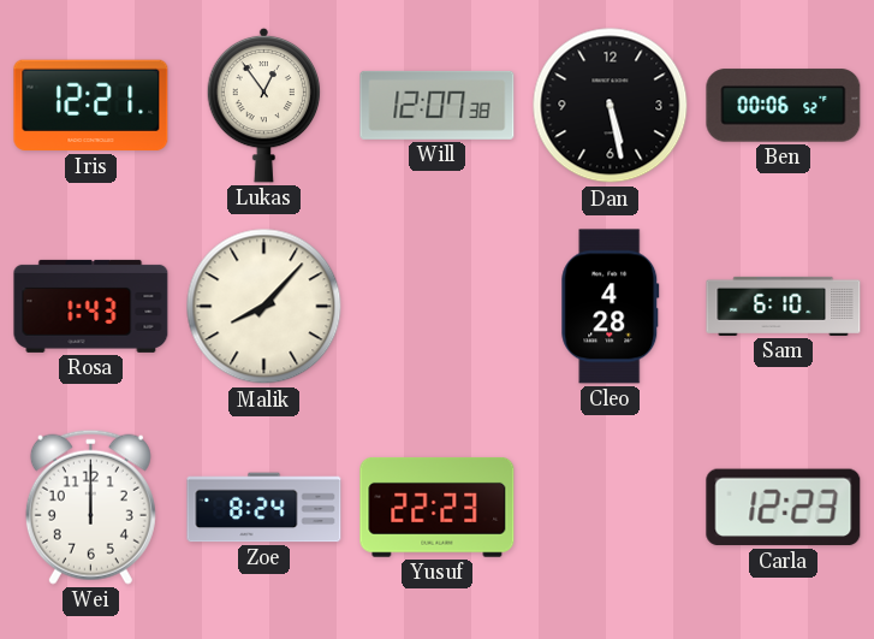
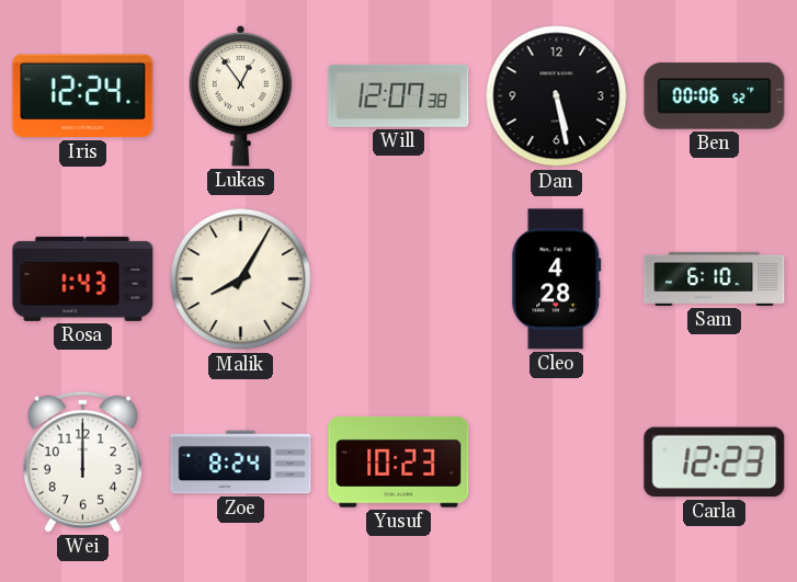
Iris: 12:21 -> 12:24 (83, 96)
Malik: 8:07 -> 8:05 (241, 279)
Yusuf: 22:23 -> 10:23 (399, 461)
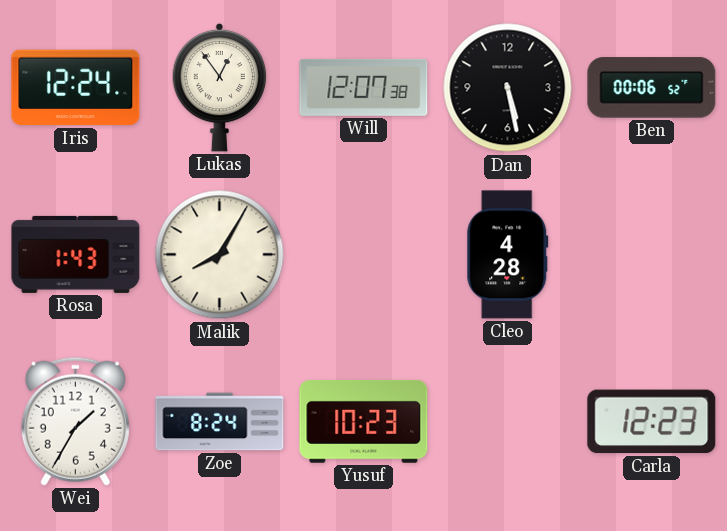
Sam: 6:10 -> none (715, 278)
Wei: 12:00 -> 1:35 (75, 421)
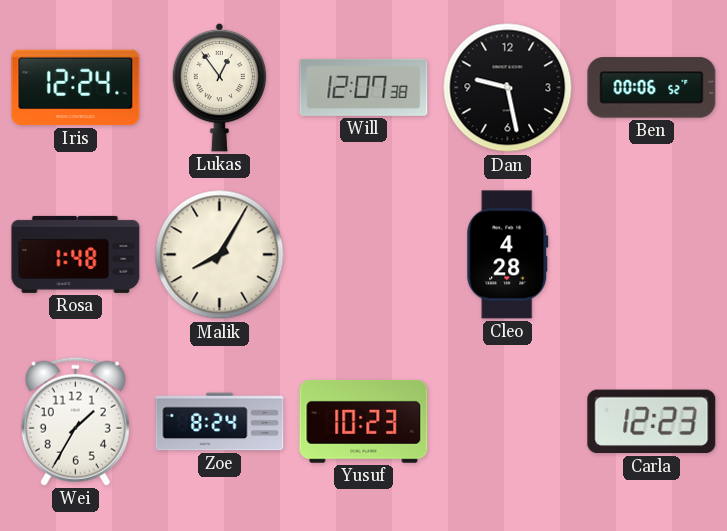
Dan: 5:28 -> 9:28 (508, 88)
Rosa: 1:43 -> 1:48 (76, 254)
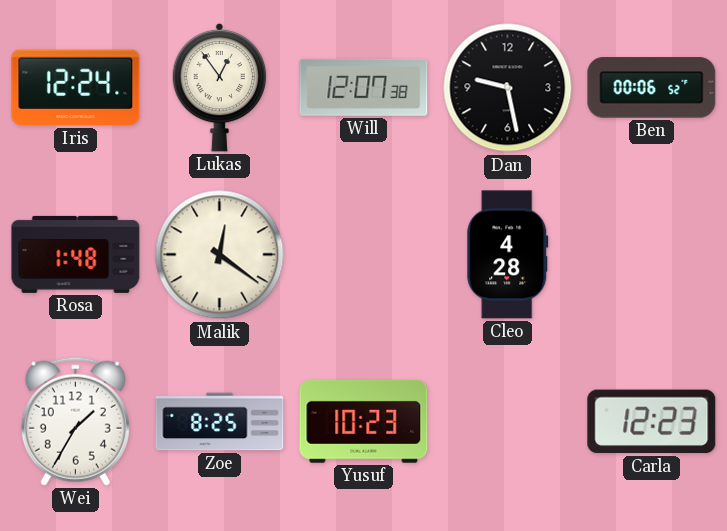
Malik: 8:05 -> 12:21 (220, 255)
Zoe: 8:24 -> 8:25 (220, 422)
